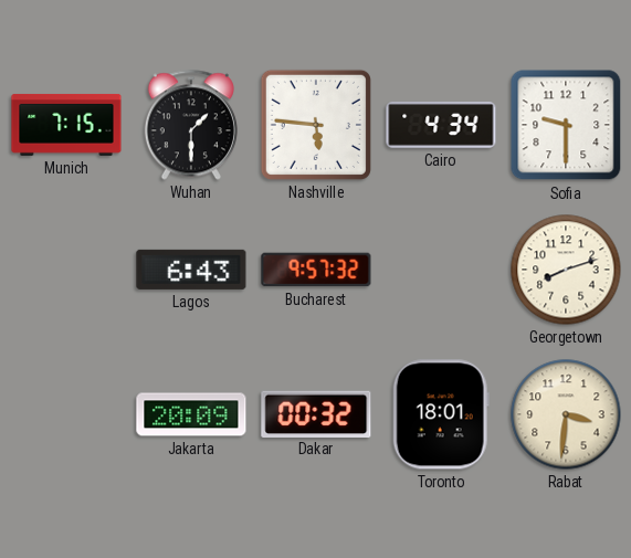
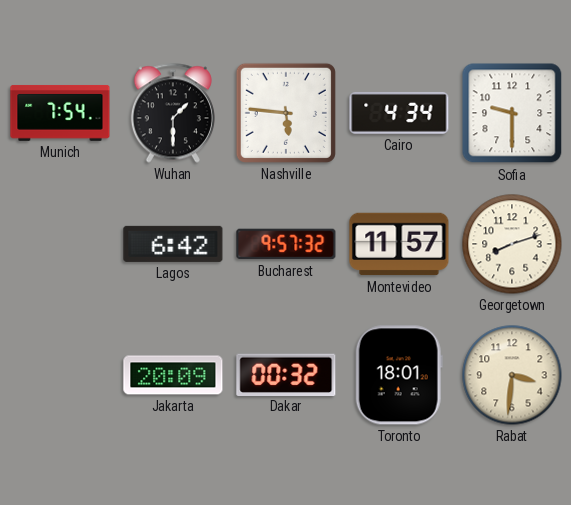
Munich: 7:15 -> 7:54 (60, 113)
Lagos: 6:43 -> 6:42 (173, 244)
Montevideo: none -> 11:57 (399, 244)
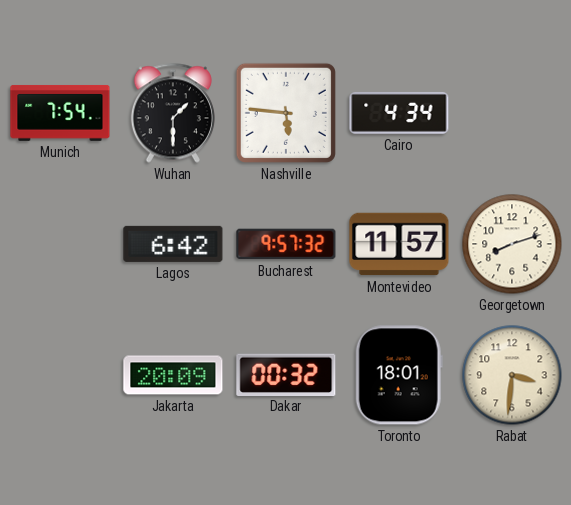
Sofia: 9:30 -> none (512, 113)
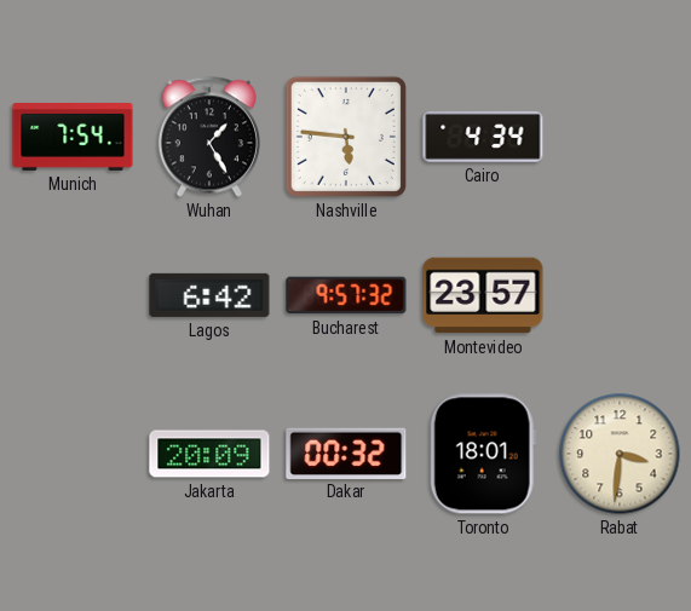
Wuhan: 1:30 -> 1:25 (209, 137)
Montevideo: 11:57 -> 23:57 (483, 295)
Georgetown: 8:12 -> none (512, 244)
